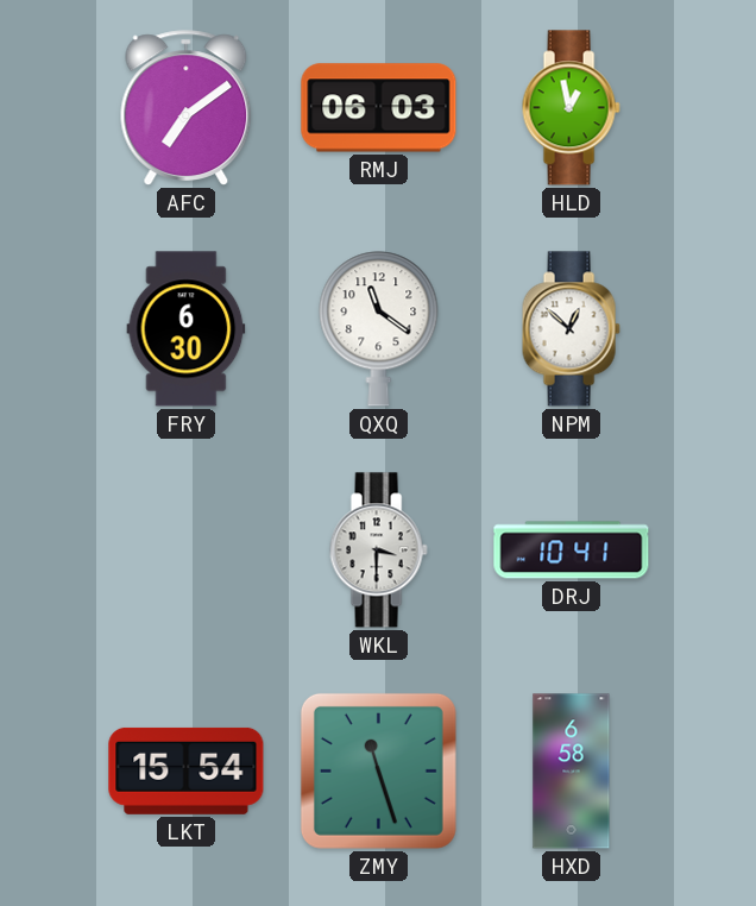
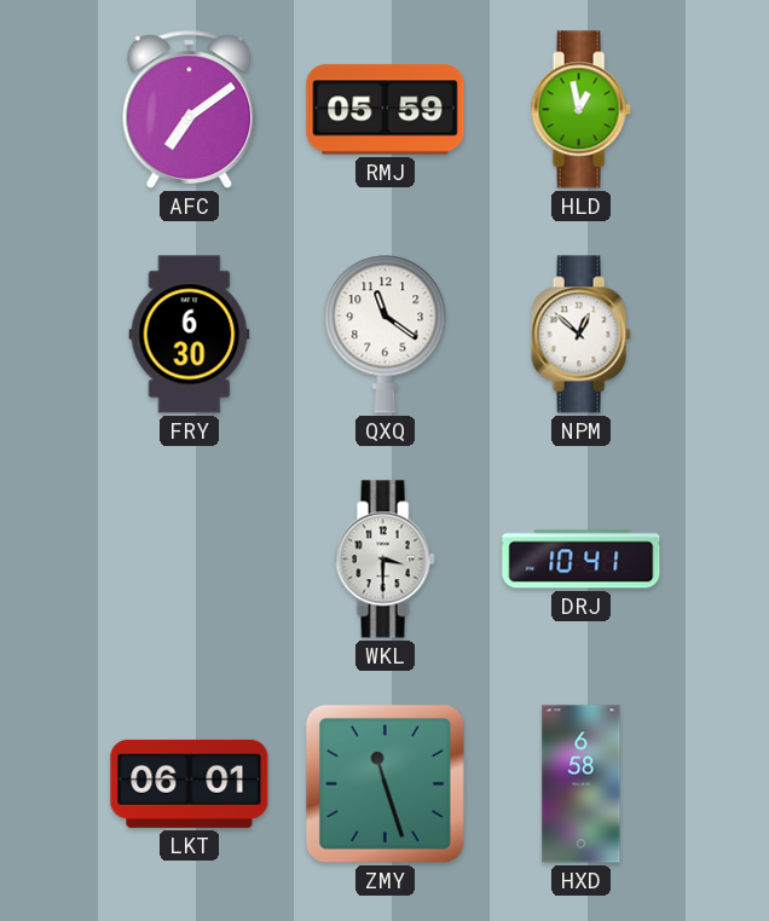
RMJ: 06:03 -> 05:59 (386, 110)
LKT: 15:54 -> 06:01 (190, 783)
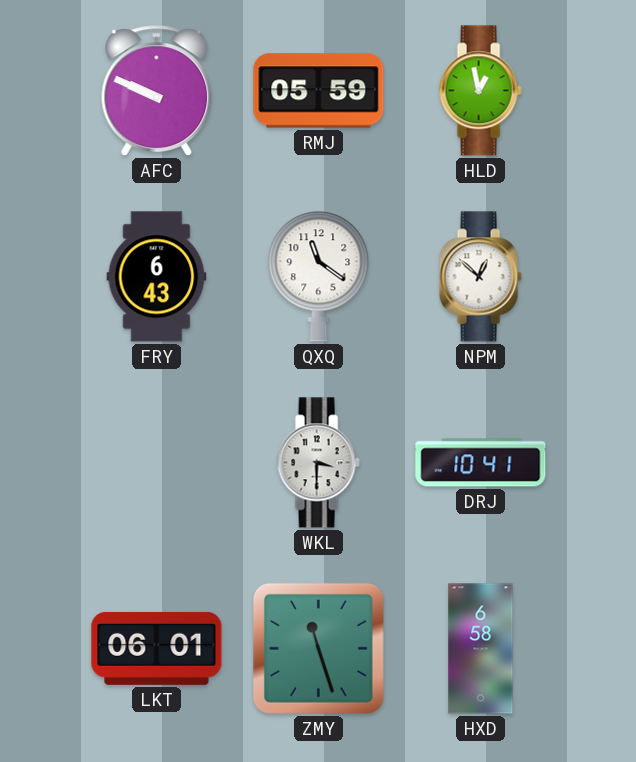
AFC: 7:09 -> 9:49 (157, 91)
FRY: 6:30 -> 6:43 (157, 277)
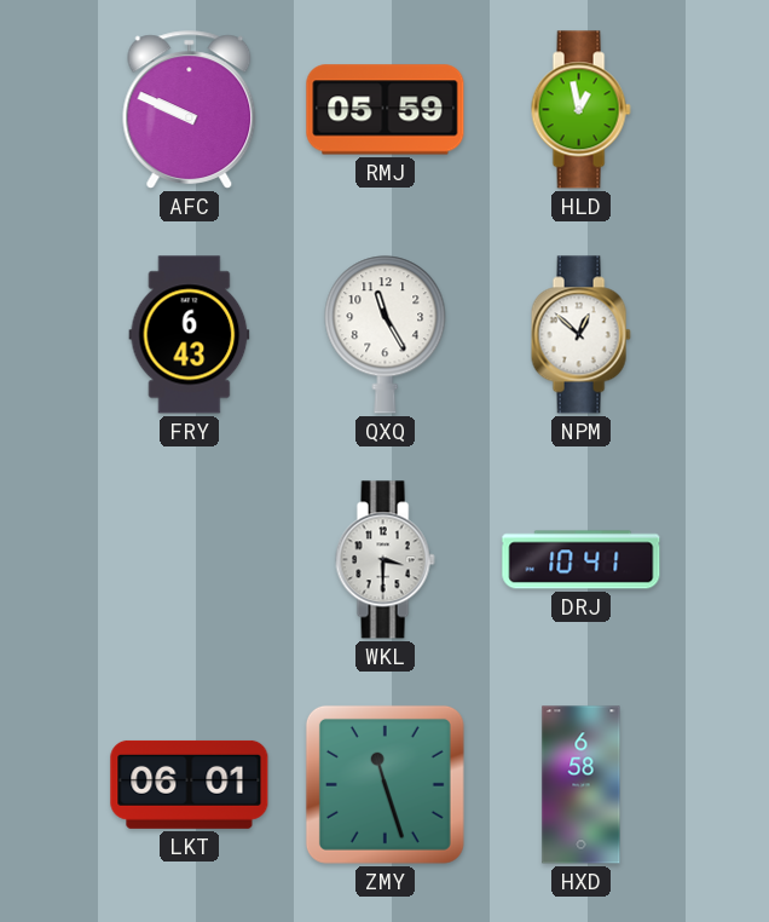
QXQ: 11:21 -> 11:25 (386, 335)
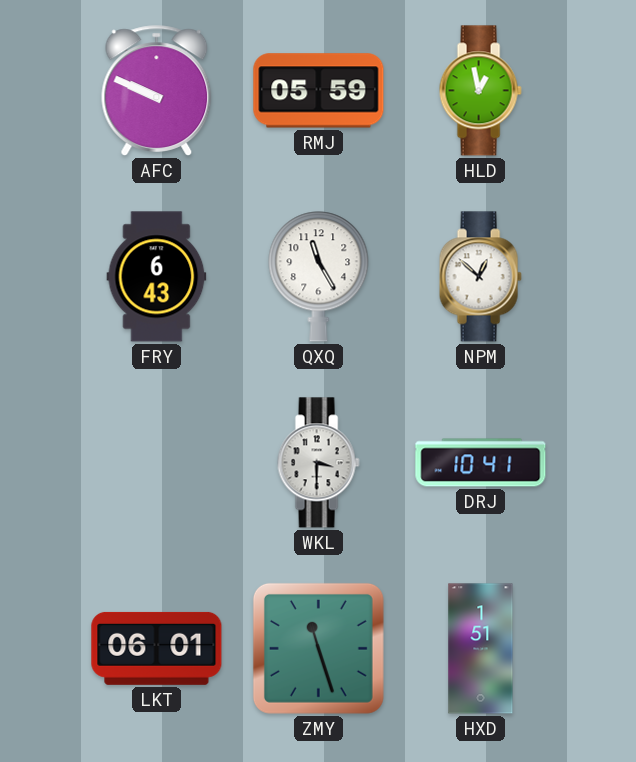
HXD: 6:58 -> 1:51 (481, 649)
